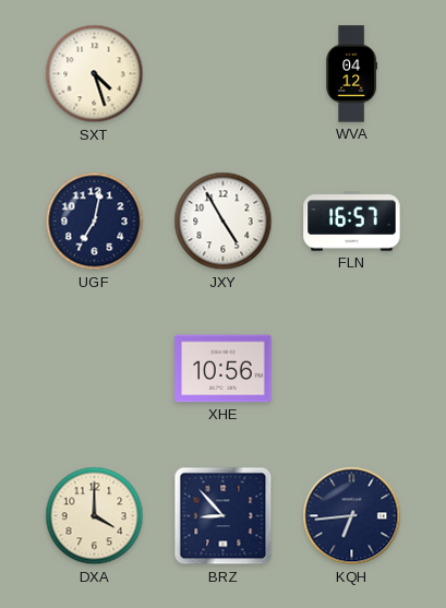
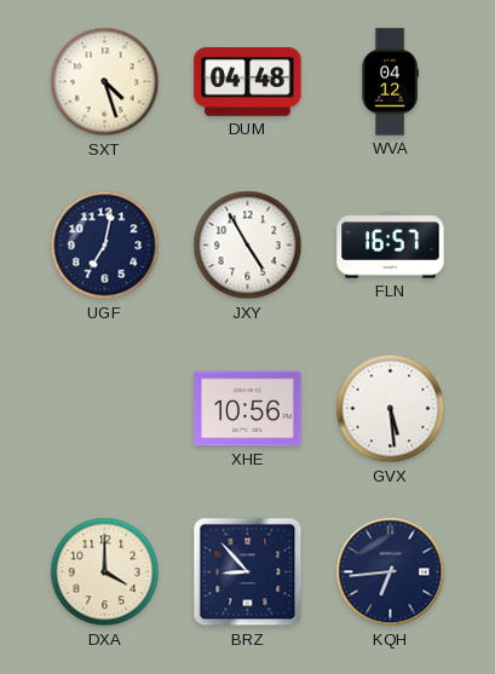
DUM: none -> 04:48 (248, 82)
GVX: none -> 5:29 (391, 409)
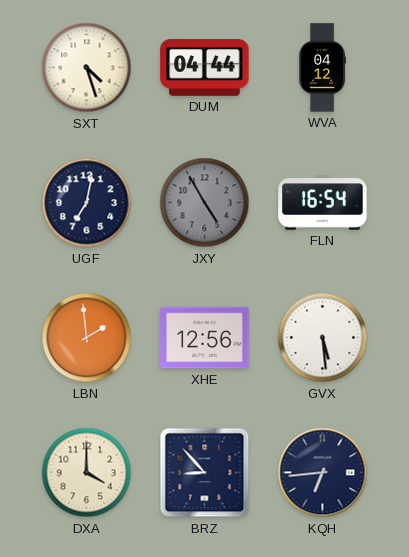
DUM: 04:48 -> 04:44 (205, 68)
JXY dial: white -> grey (205, 203)
FLN: 16:57 -> 16:54 (323, 203)
LBN: none -> 1:59 (87, 338)
XHE: 10:56 -> 12:56 (205, 338)
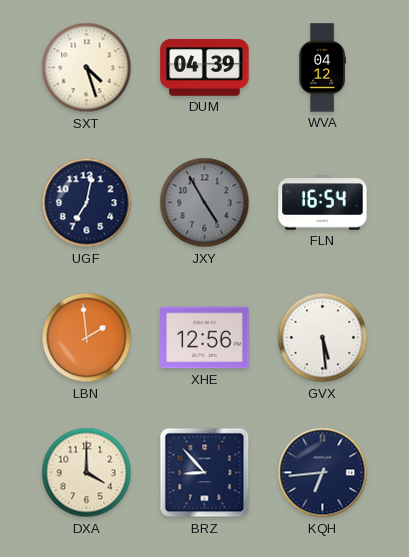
DUM: 04:44 -> 04:39 (205, 68)
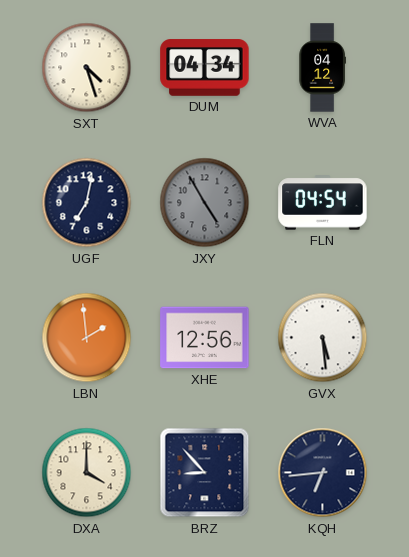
DUM: 04:39 -> 04:34 (205, 68)
FLN: 16:54 -> 04:54 (323, 203)
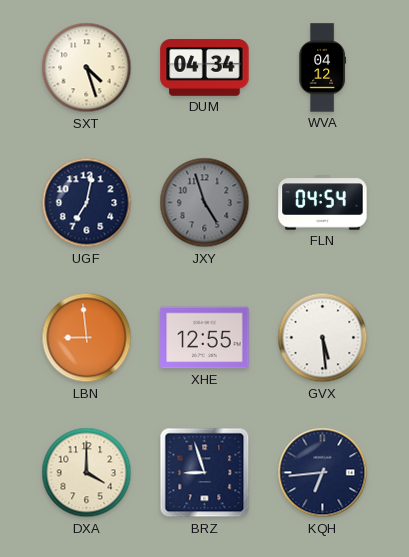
JXY: 4:55 -> 4:57 (205, 203)
LBN: 1:59 -> 8:59 (87, 338)
XHE: 12:56 -> 12:55 (205, 338)
BRZ: 8:53 -> 8:57 (205, 473)
